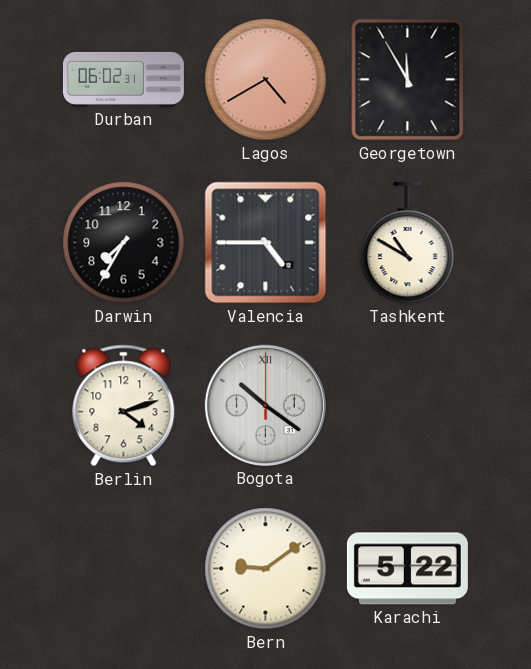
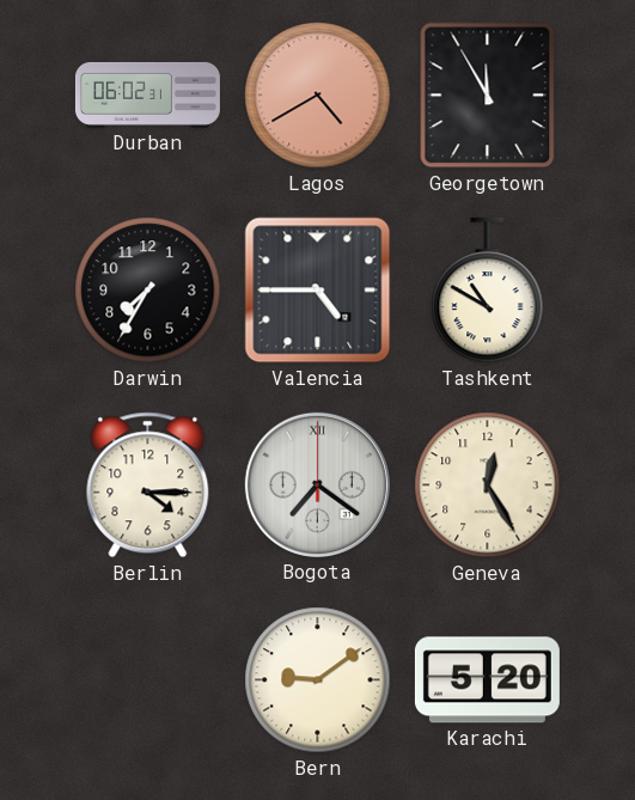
Berlin: 4:12 -> 4:15 (148, 486)
Bogota: 10:21 -> 7:21 (317, 484)
Geneva: none -> 12:25 (488, 486)
Karachi: 5:22 -> 5:20 (487, 680)
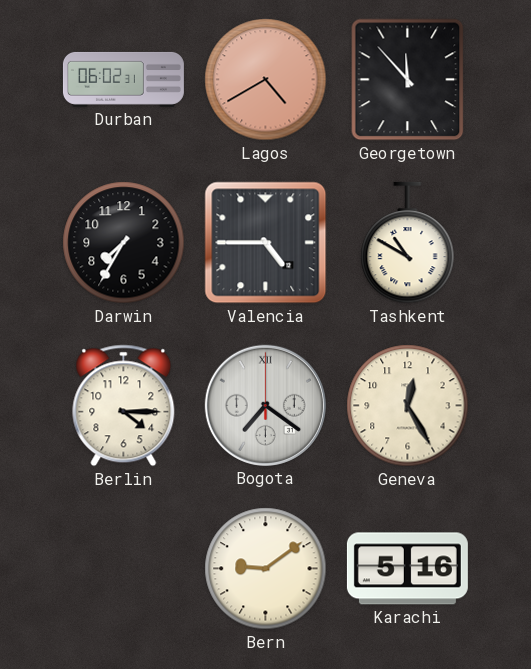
Georgetown: 11:55 -> 11:53 (408, 80)
Karachi: 5:20 -> 5:16 (407, 569)
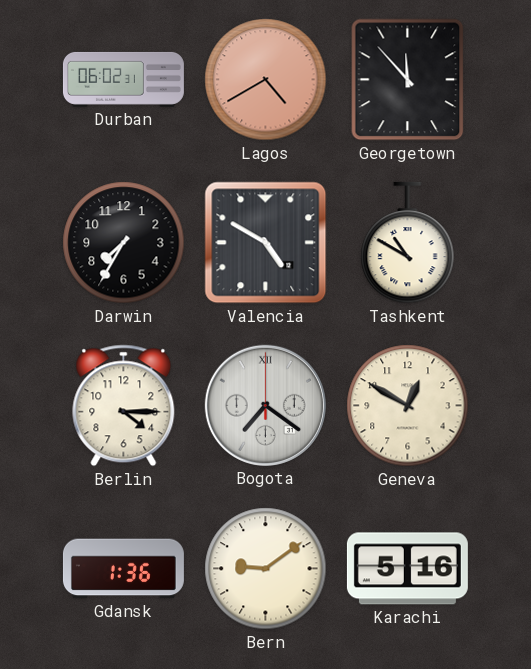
Valencia: 4:45 -> 4:50 (266, 243)
Geneva: 12:25 -> 12:50 (408, 406)
Gdansk: none -> 1:36 (123, 569)
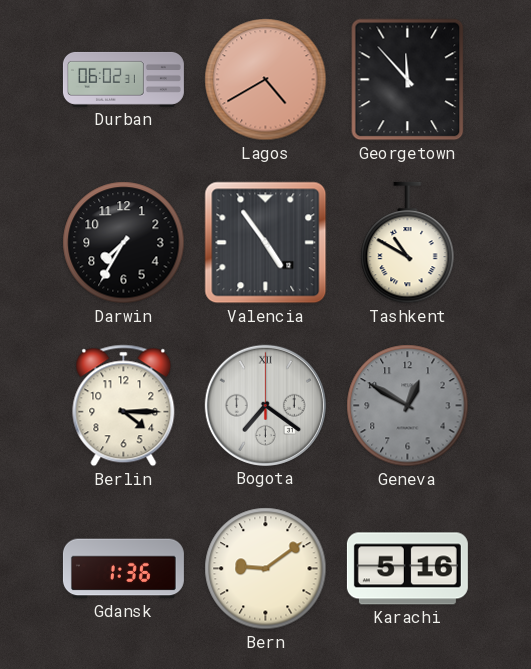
Valencia: 4:50 -> 4:54 (266, 243)
Geneva dial: cream -> grey (408, 406)
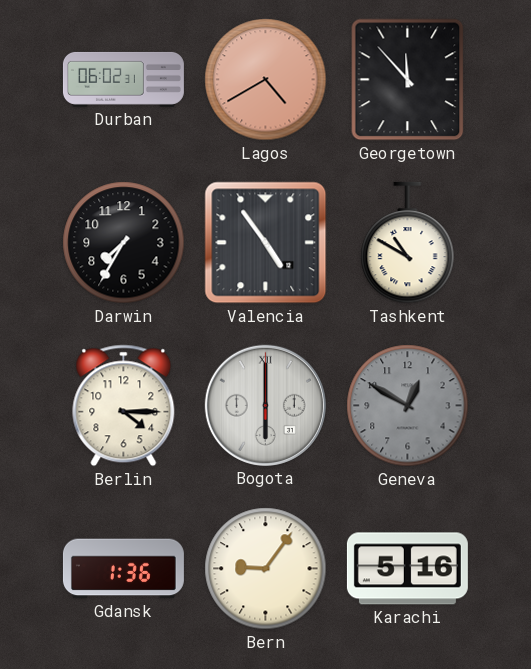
Bogota: 7:21 -> 6:00 (265, 405)
Bern: 9:09 -> 9:06 (266, 569)
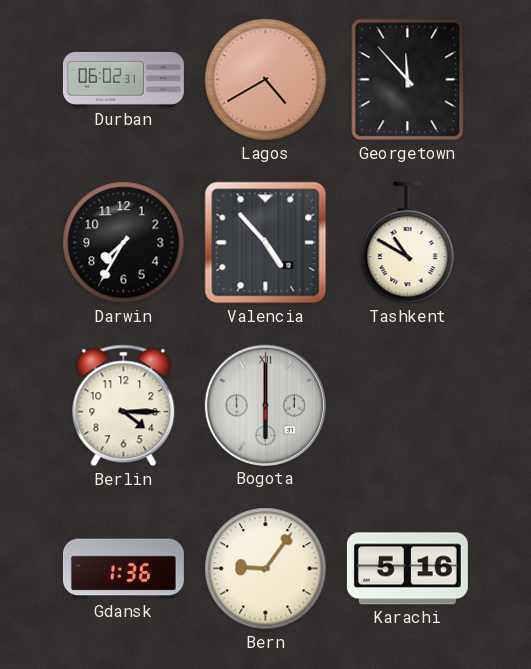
Valencia: 4:54 -> 4:53 (266, 243)
Geneva: 12:50 -> none (408, 406)
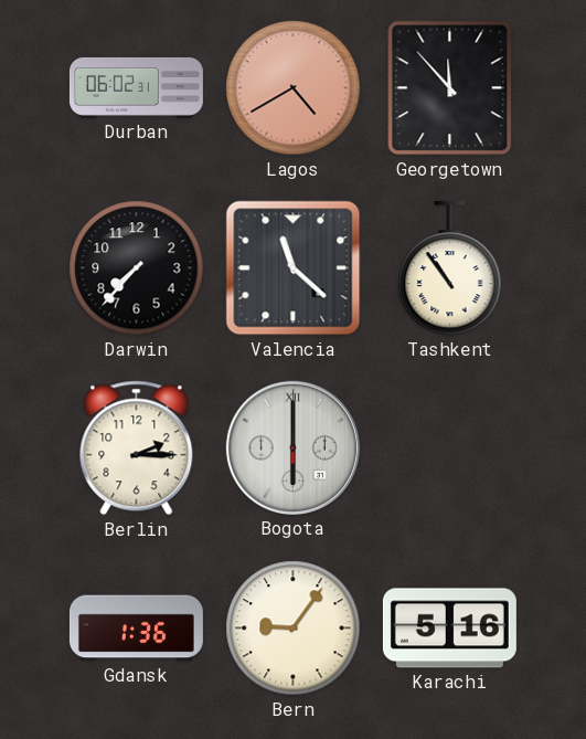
Darwin: 7:35 -> 7:37 (137, 268)
Valencia: 4:53 -> 11:22 (294, 268)
Tashkent: 10:50 -> 10:54 (450, 268)
Berlin: 4:15 -> 2:15 (137, 448)
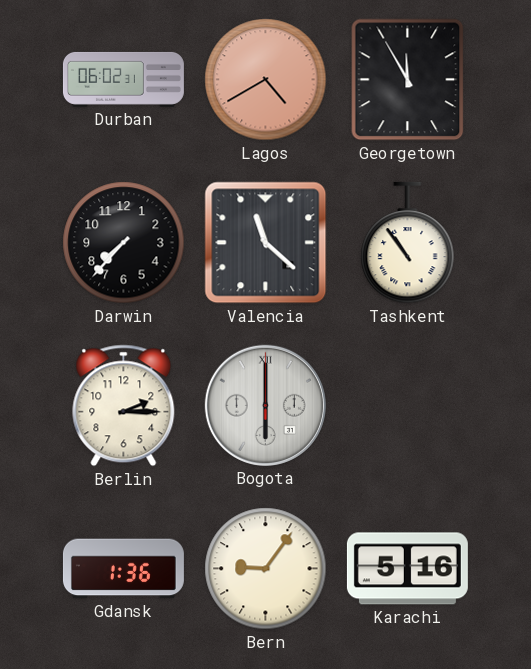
Georgetown: 11:53 -> 11:55 (408, 80)
